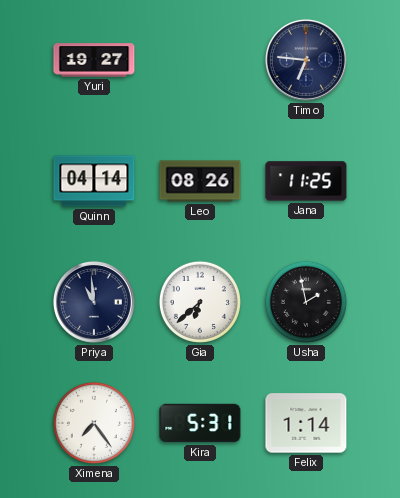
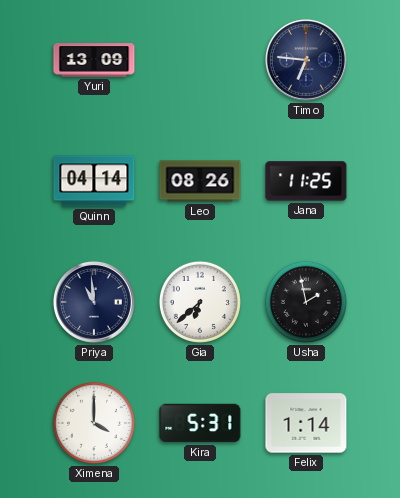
Yuri: 19:27 -> 13:09 (94, 60)
Ximena: 7:24 -> 4:00 (94, 423)
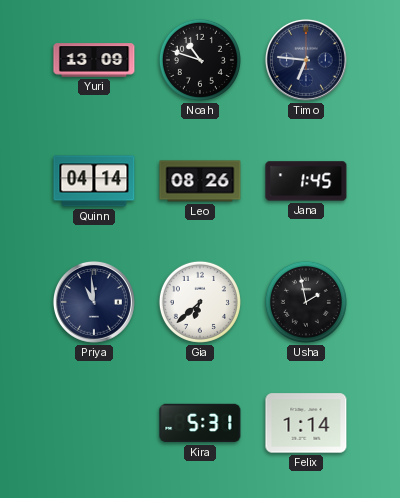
Noah: none -> 10:48 (200, 60)
Jana: 11:25 -> 1:45 (306, 181)
Ximena: 4:00 -> none (94, 423)
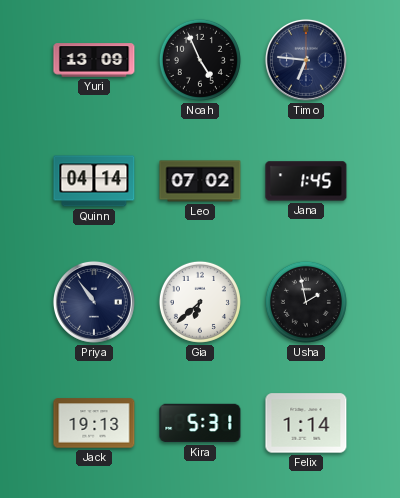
Noah: 10:48 -> 4:56 (200, 60)
Leo: 08:26 -> 07:02 (200, 181)
Priya: 10:59 -> 10:54 (94, 302)
Jack: none -> 19:13 (94, 423)
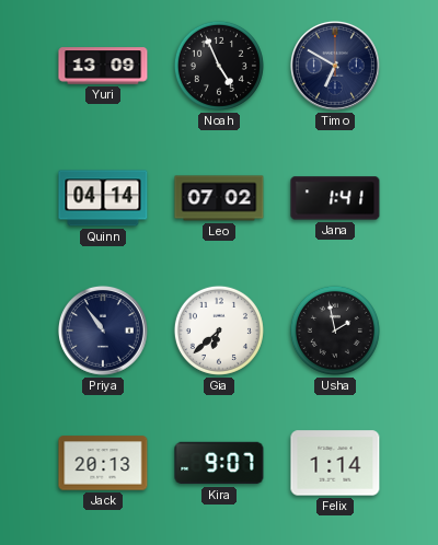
Timo: 6:46 -> 6:50 (335, 66)
Jana: 1:45 -> 1:41 (335, 198)
Jack: 19:13 -> 20:13 (103, 463)
Kira: 5:31 -> 9:07 (219, 463)
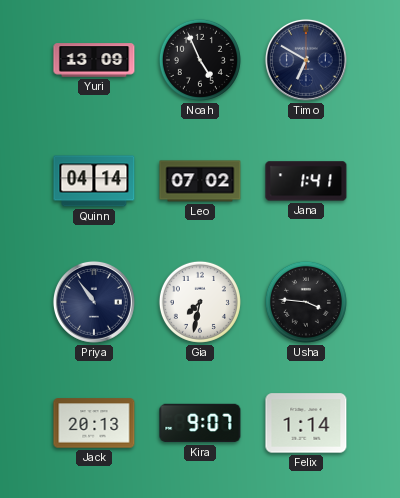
Gia: 6:38 -> 7:32 (200, 302)
Usha: 1:58 -> 3:46 (306, 302)
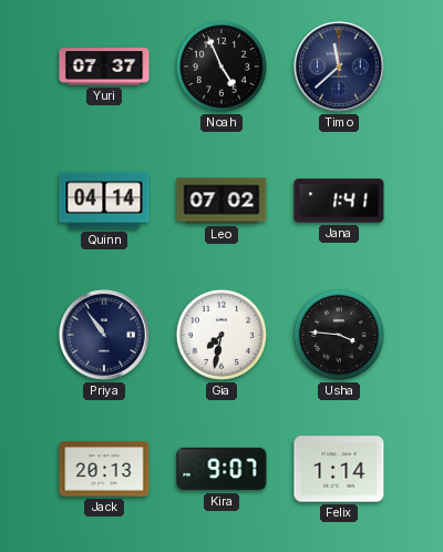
Yuri: 13:09 -> 07:37 (104, 67)
Timo: 6:50 -> 11:38 (339, 67)
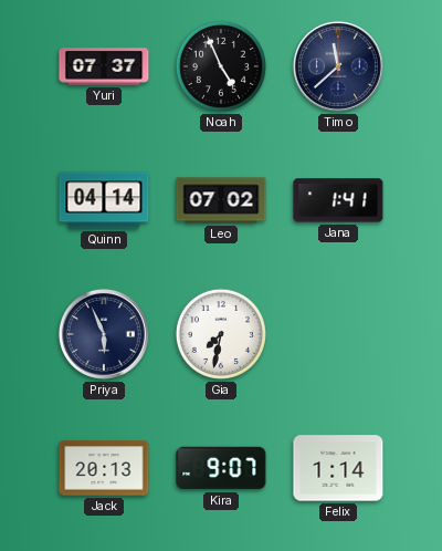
Priya: 10:54 -> 5:56 (104, 334)
Usha: 3:46 -> none (339, 335)
